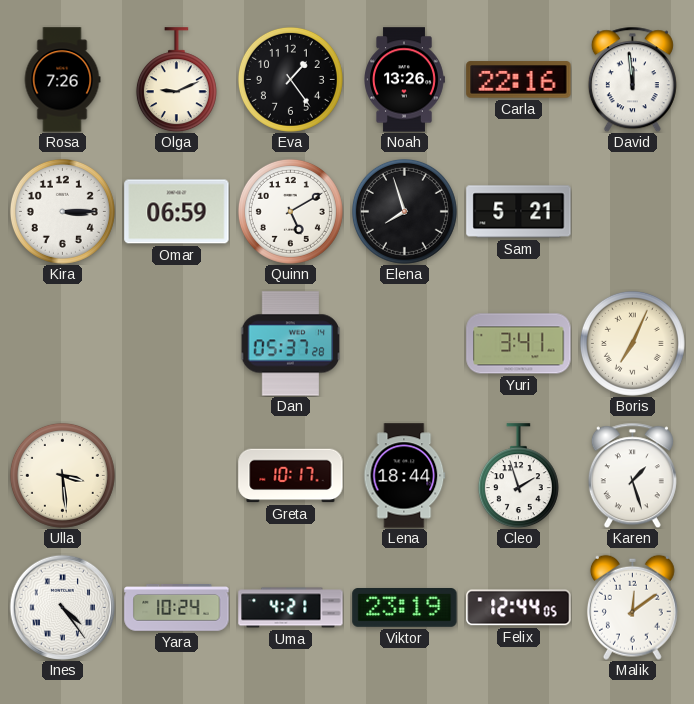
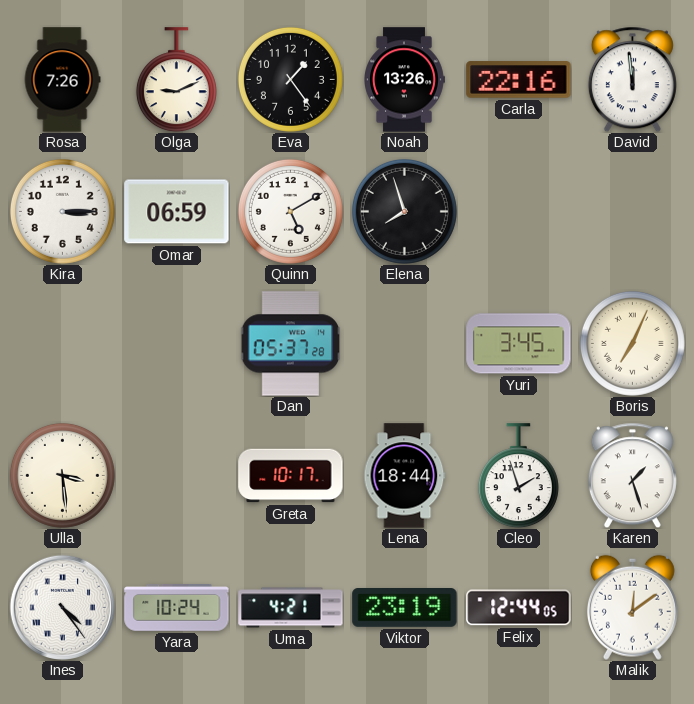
Sam: 5:21 -> none (519, 212)
Yuri: 3:41 -> 3:45 (519, 344)
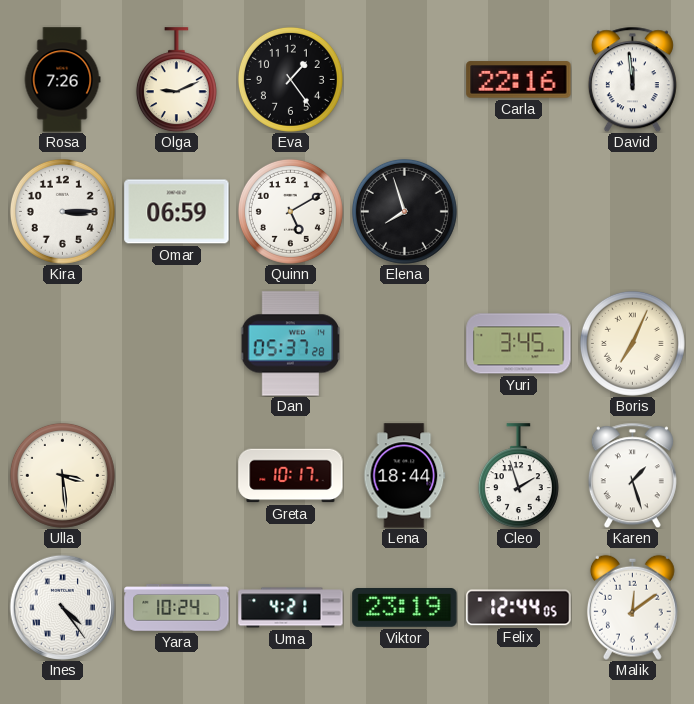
Noah: 13:26 -> none (405, 80)
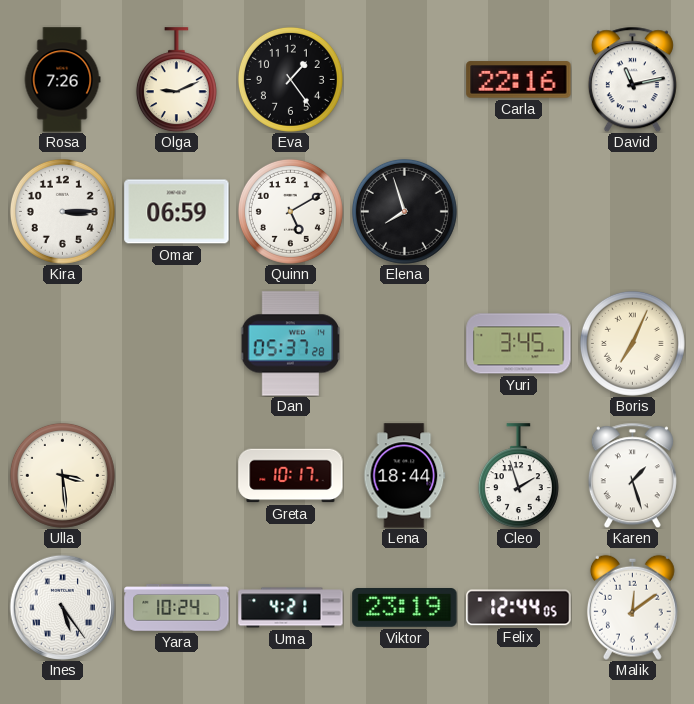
David: 11:59 -> 11:13 (632, 79)
Ines: 4:24 -> 5:24 (62, 607)
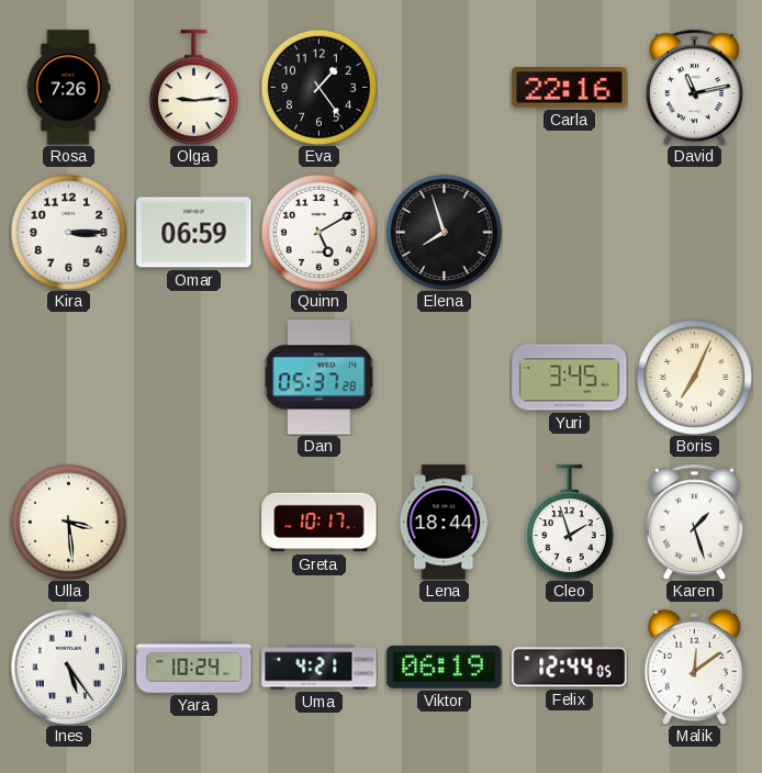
Olga: 9:11 -> 9:14 (193, 88)
Viktor: 23:19 -> 06:19 (445, 668)
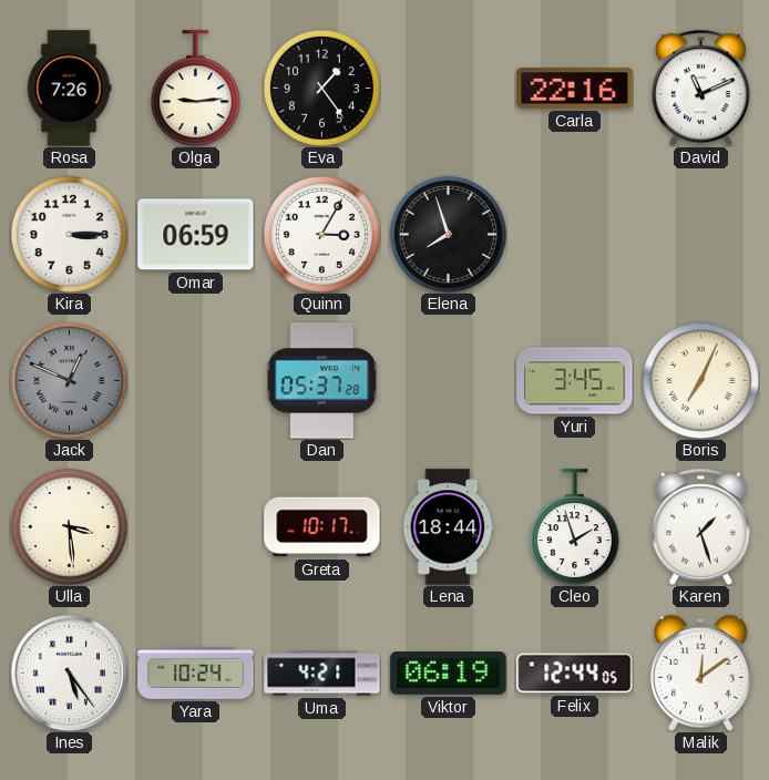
David: 11:13 -> 11:11 (700, 88)
Quinn: 5:10 -> 3:05 (321, 234)
Jack: none -> 12:49 (69, 380)
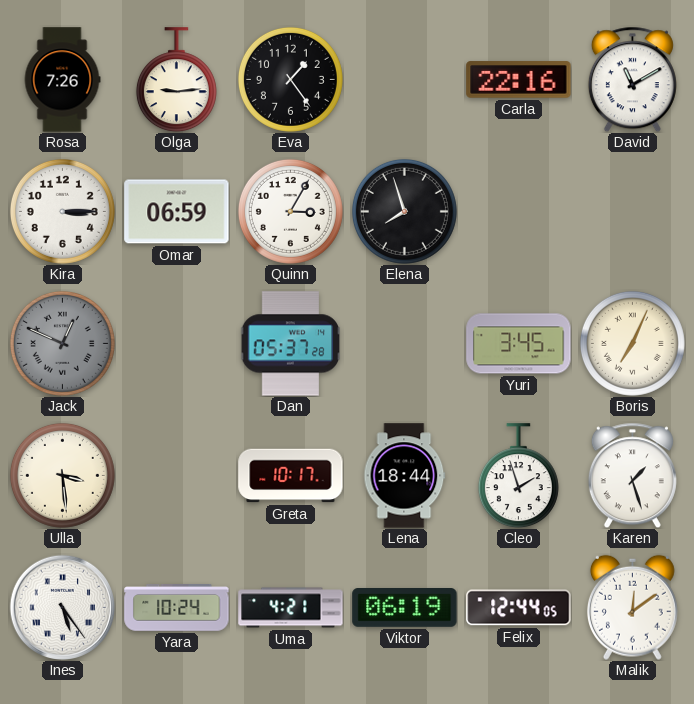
David: 11:11 -> 11:10 (632, 79)
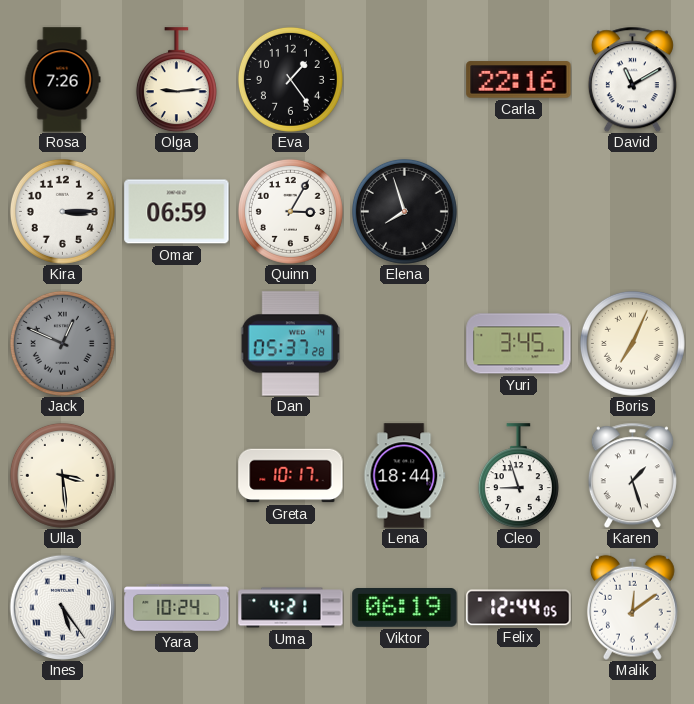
Cleo: 1:57 -> 8:57 (518, 476)
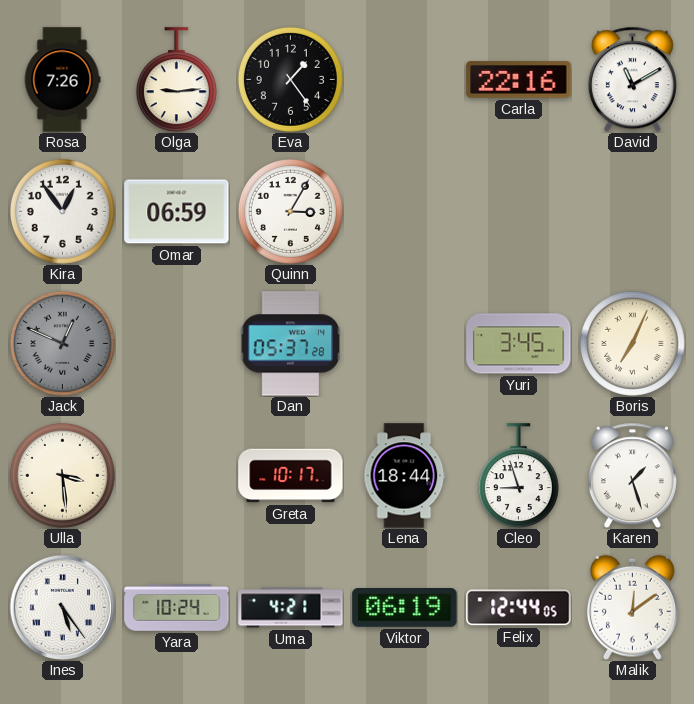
Kira: 3:15 -> 12:54 (62, 211)
Elena: 7:57 -> none (404, 211)
